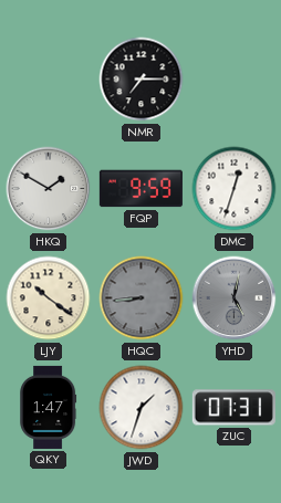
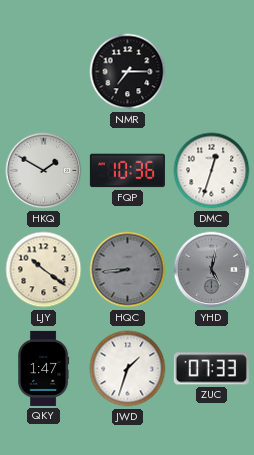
FQP: 9:59 -> 10:36 (127, 171)
ZUC: 07:31 -> 07:33 (211, 369)
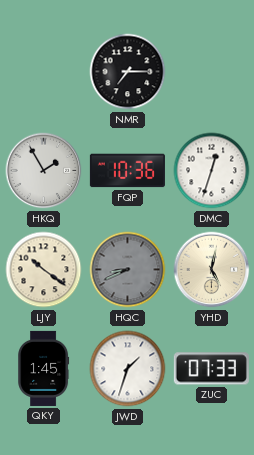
HKQ: 1:50 -> 1:55 (44, 171)
HQC: 8:44 -> 8:41 (128, 270)
YHD dial: grey -> cream (212, 270)
QKY: 1:47 -> 1:45 (44, 368)
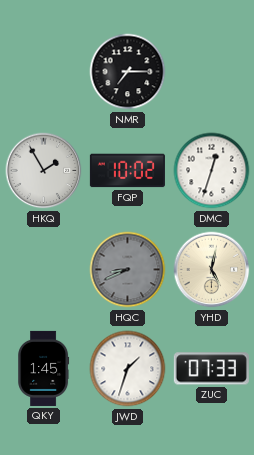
FQP: 10:36 -> 10:02 (127, 171)
LJY: 10:21 -> none (44, 270)
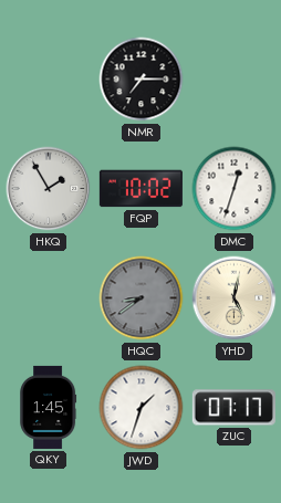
HQC: 8:41 -> 8:39 (142, 298)
ZUC: 07:33 -> 07:17 (233, 408)
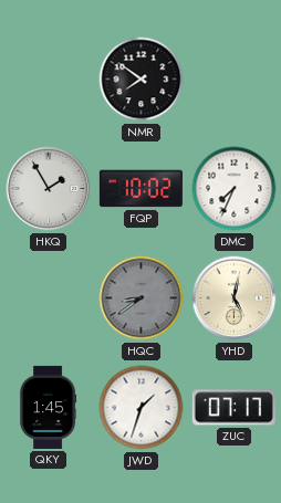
NMR: 7:15 -> 7:51 (142, 80)
DMC: 12:33 -> 7:34 (235, 189)
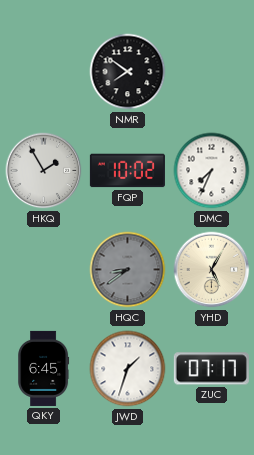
YHD: 5:02 -> 5:05 (212, 270)
QKY: 1:45 -> 6:45 (44, 368)
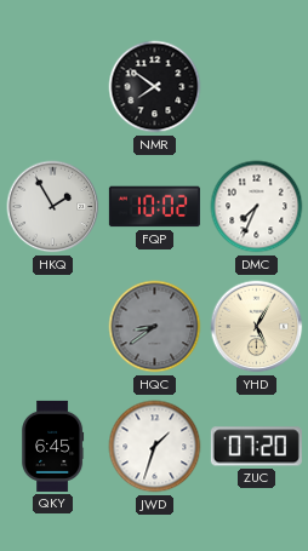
ZUC: 07:17 -> 07:20 (256, 447)
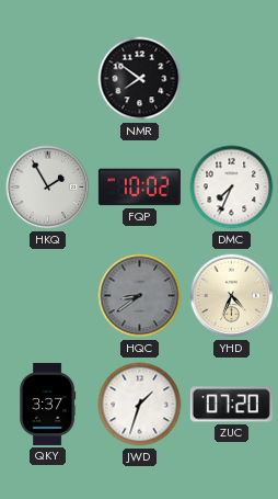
YHD: 5:05 -> 4:34 (232, 296)
QKY: 6:45 -> 3:37 (48, 404)
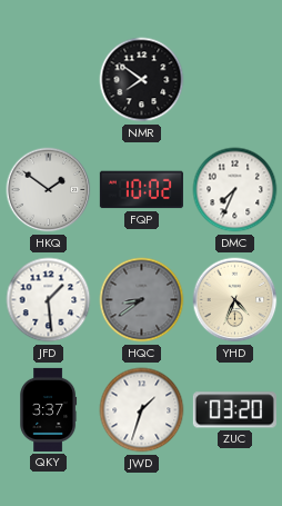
HKQ: 1:55 -> 1:51 (49, 190)
JFD: none -> 1:29 (49, 300)
ZUC: 07:20 -> 03:20 (234, 410)
